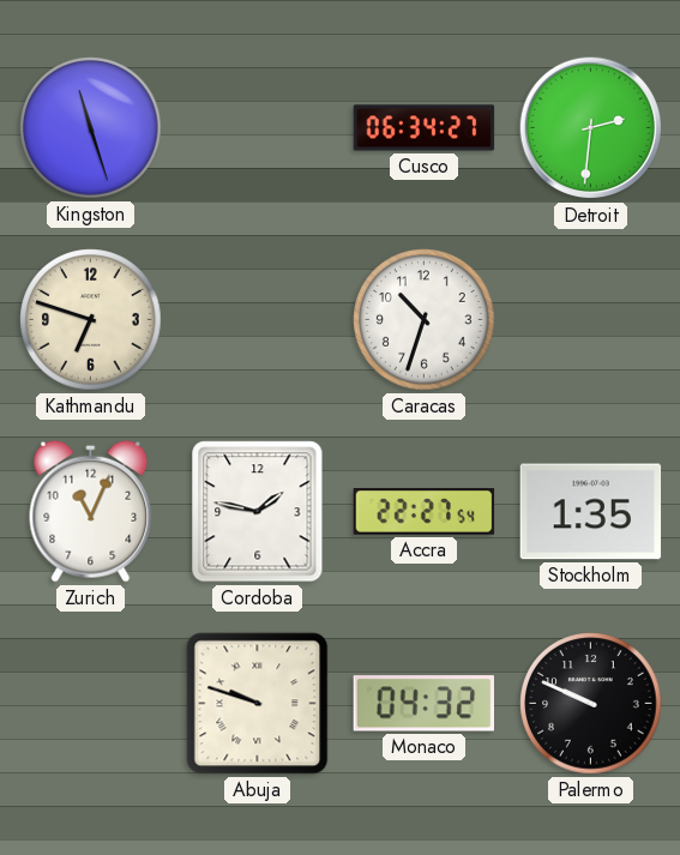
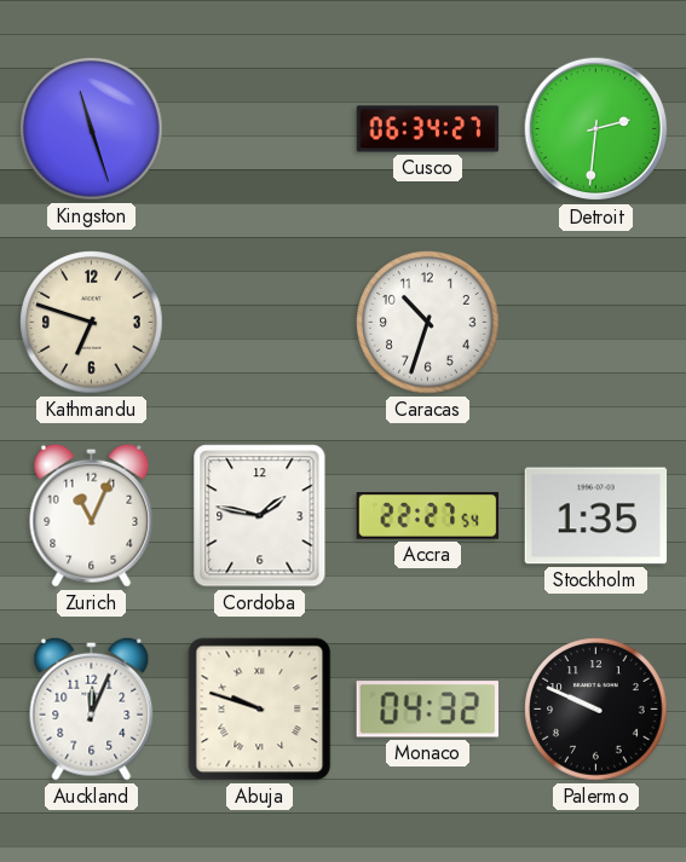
Auckland: none -> 12:04 (92, 708)
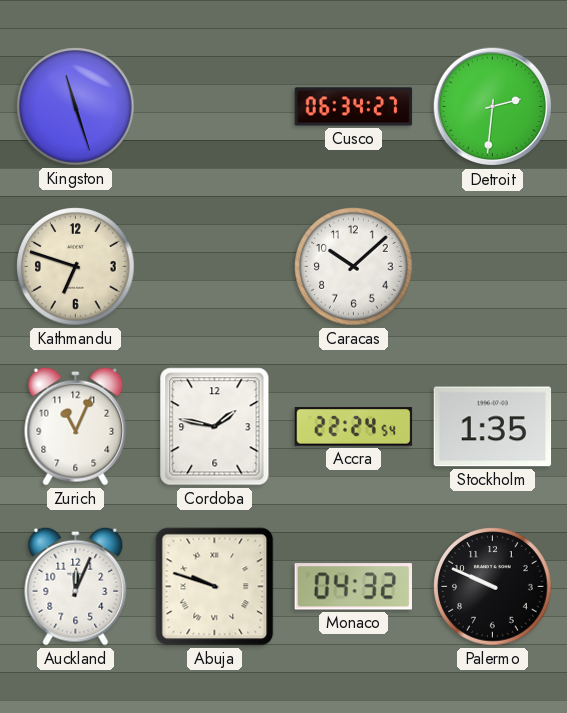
Caracas: 10:33 -> 10:08 (354, 267)
Accra: 22:27 -> 22:24 (354, 427)
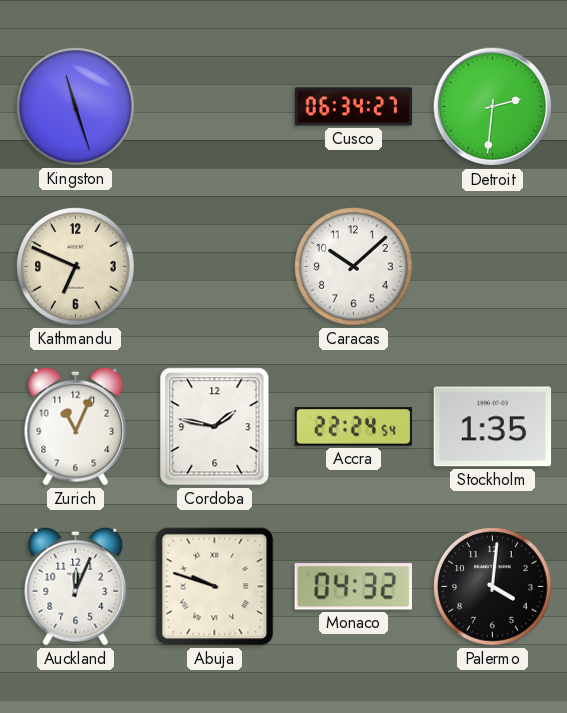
Kathmandu: 6:48 -> 6:49 (76, 267)
Palermo: 9:49 -> 4:01 (493, 587)
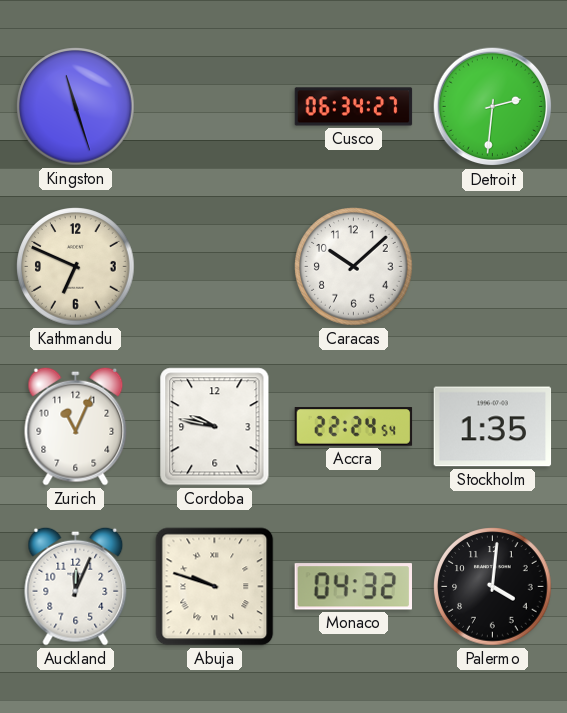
Cordoba: 1:47 -> 9:47 (215, 427)
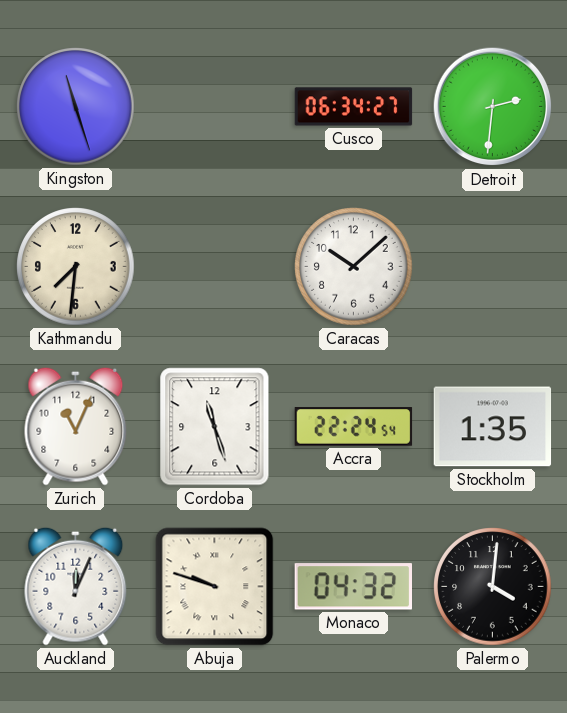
Kathmandu: 6:49 -> 7:31 (76, 267)
Cordoba: 9:47 -> 11:27 (215, 427)
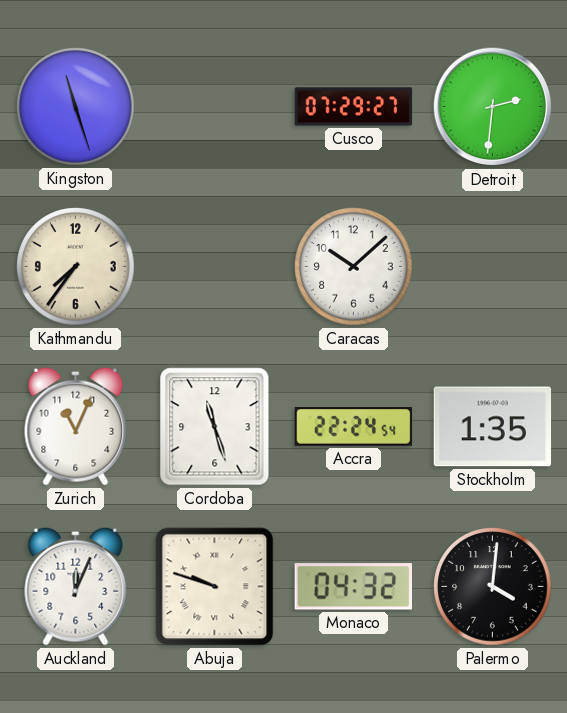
Cusco: 06:34 -> 07:29 (354, 107)
Kathmandu: 7:31 -> 7:36 (76, 267)
